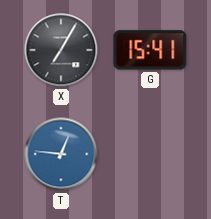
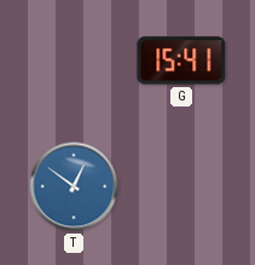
X: 7:05 -> none (61, 50)
T: 12:46 -> 12:51 (74, 186)
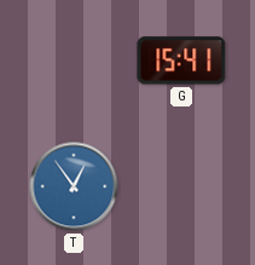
T: 12:51 -> 12:54 (74, 186)
